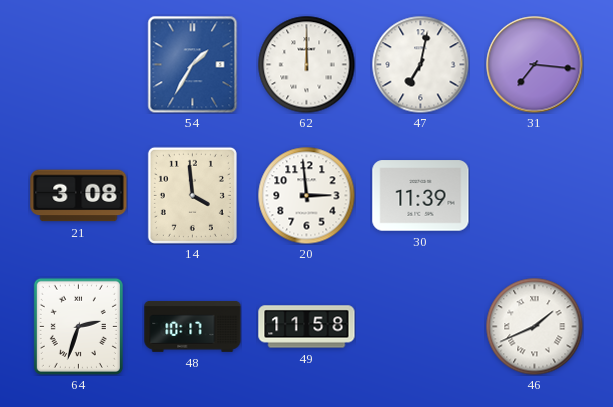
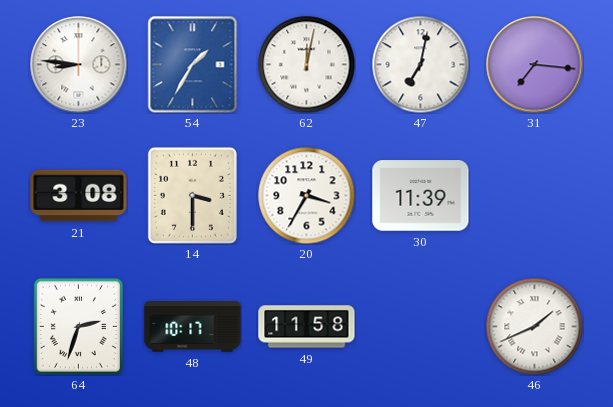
23: none -> 8:46 (79, 65)
62: 12:00 -> 12:02 (306, 64)
14: 3:59 -> 3:30 (192, 195)
20: 2:59 -> 3:35 (306, 195)
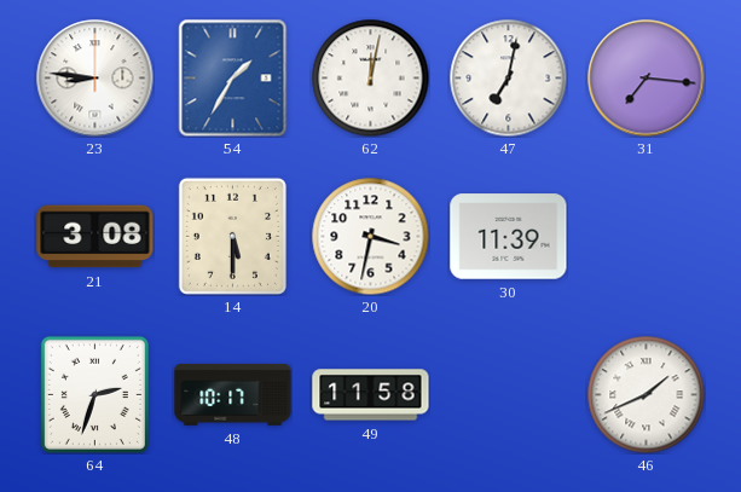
14: 3:30 -> 5:30 (232, 236)
20: 3:35 -> 3:32 (370, 236)
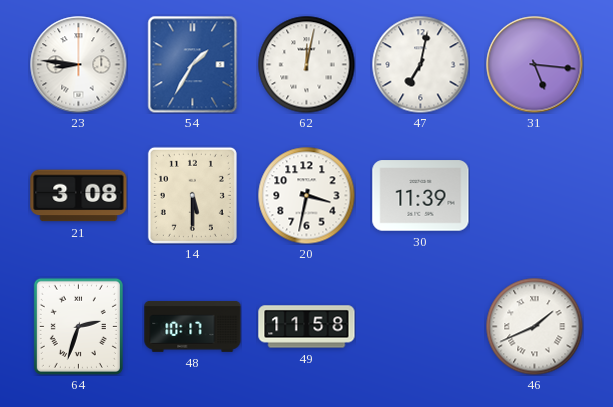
31: 7:16 -> 5:16 (535, 65)
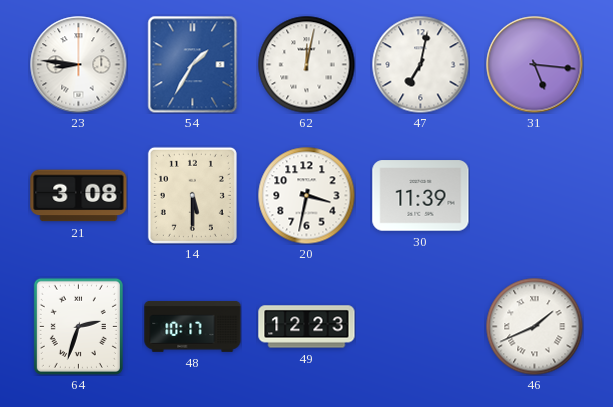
49: 11:58 -> 12:23 (307, 327)
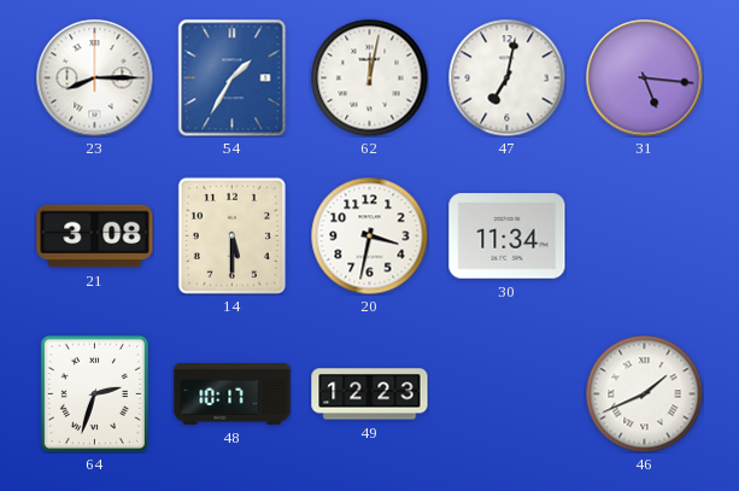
23: 8:46 -> 8:15 (95, 78)
30: 11:39 -> 11:34 (508, 236)
